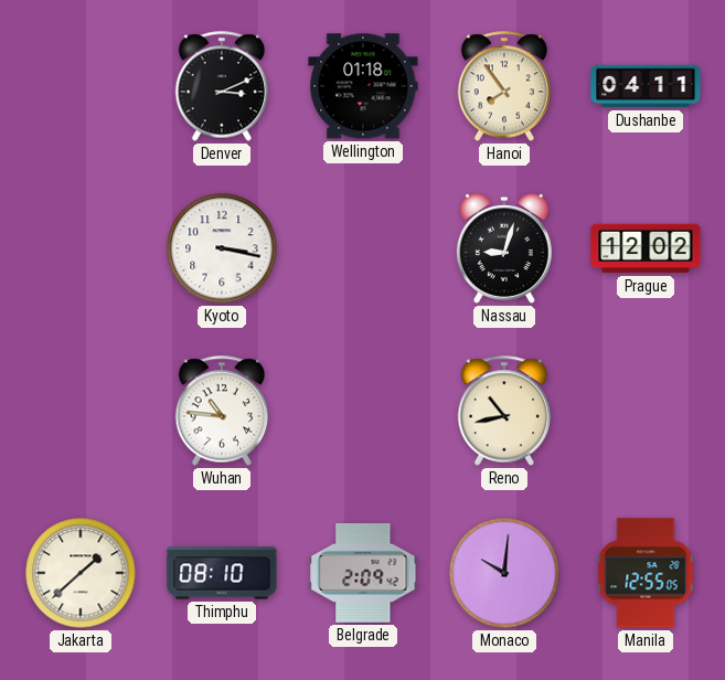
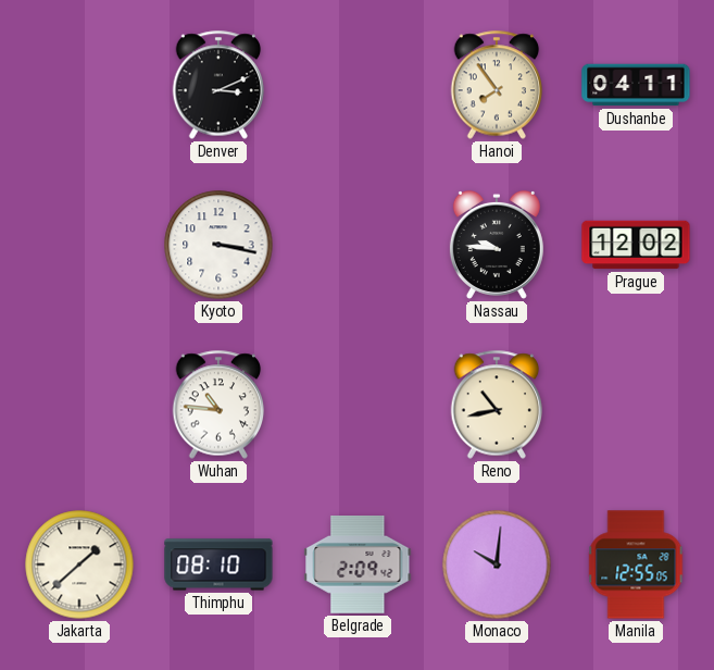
Wellington: 01:18 -> none (363, 86)
Nassau: 9:03 -> 9:46 (497, 245)
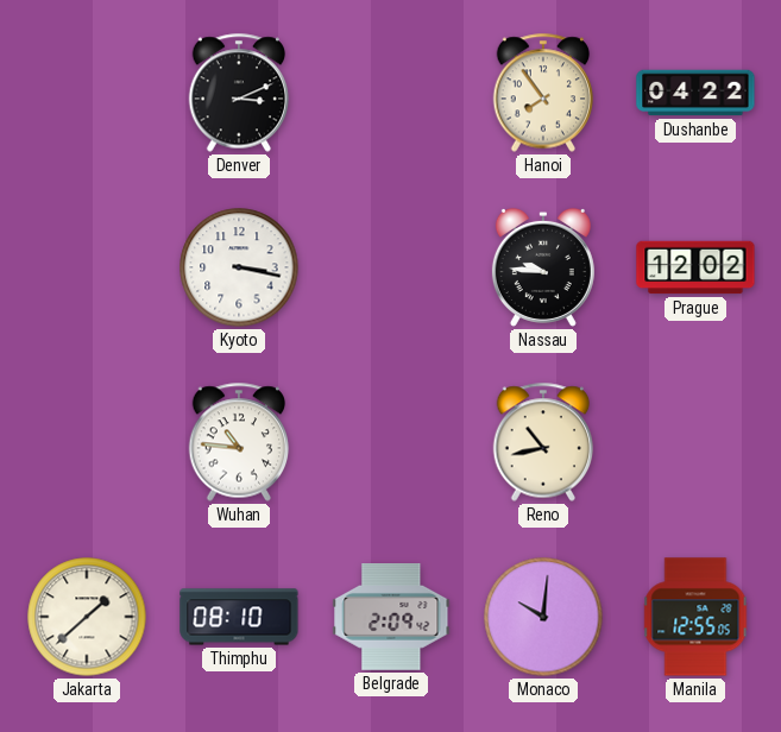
Dushanbe: 04:11 -> 04:22 (695, 93)
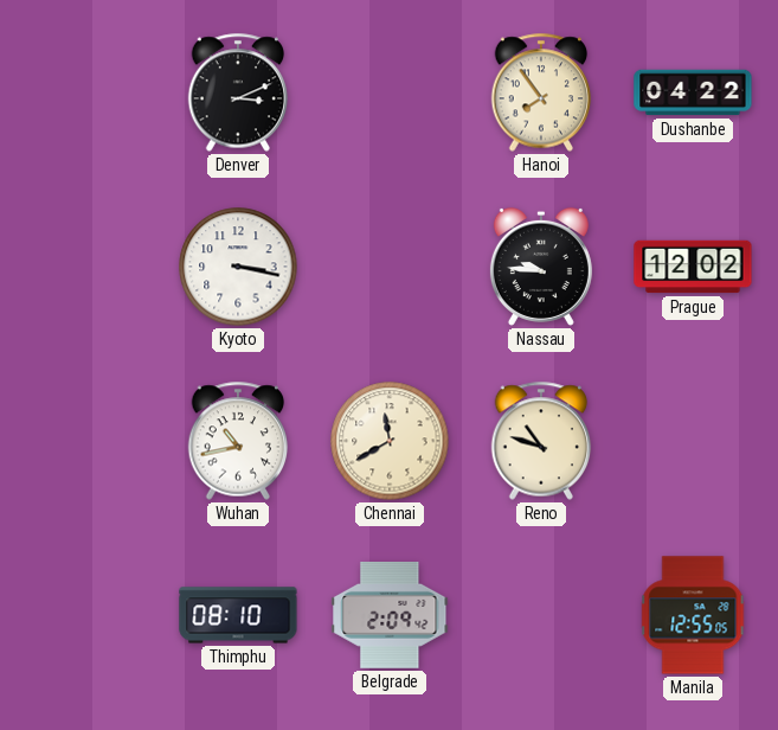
Wuhan: 10:46 -> 10:43 (238, 441)
Chennai: none -> 11:40 (390, 441)
Reno: 10:43 -> 10:48 (541, 441)
Jakarta: 1:38 -> none (87, 617)
Monaco: 10:01 -> none (543, 617)
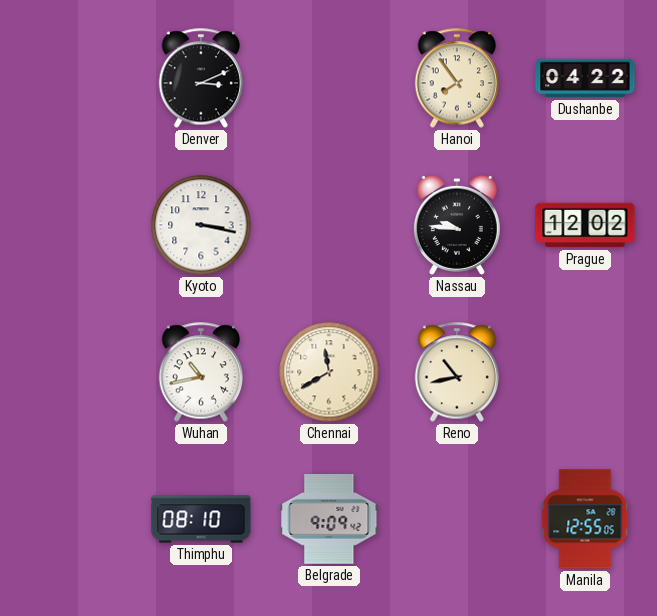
Reno: 10:48 -> 10:43 (457, 372)
Belgrade: 2:09 -> 9:09 (329, 520)
